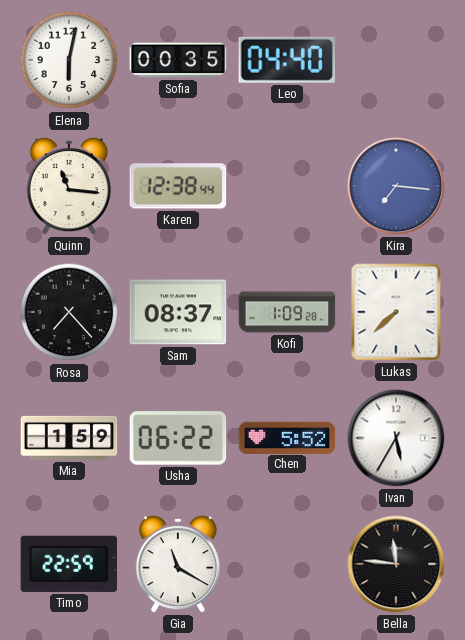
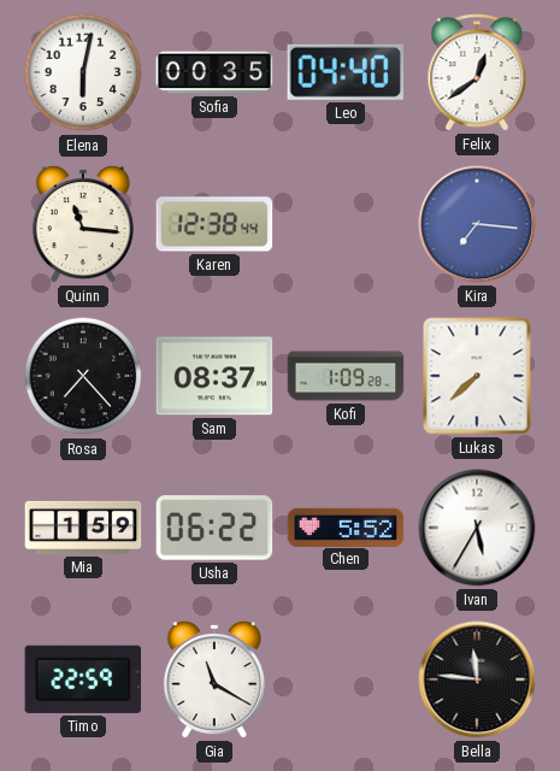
Felix: none -> 12:39 (477, 72)
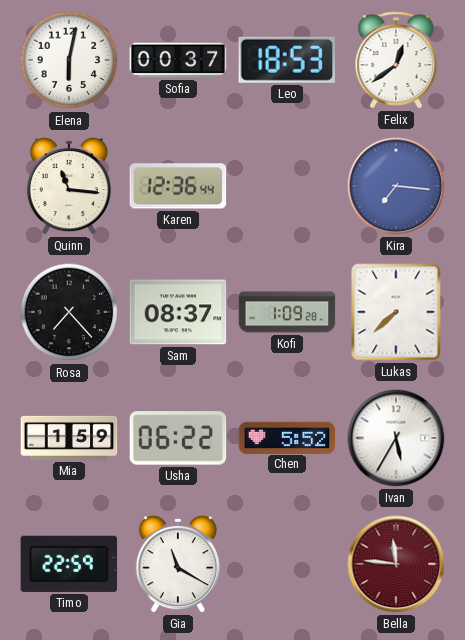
Sofia: 00:35 -> 00:37 (178, 60)
Leo: 04:40 -> 18:53 (286, 60)
Karen: 12:38 -> 12:36 (178, 186)
Bella dial: black -> burgundy (396, 564)
